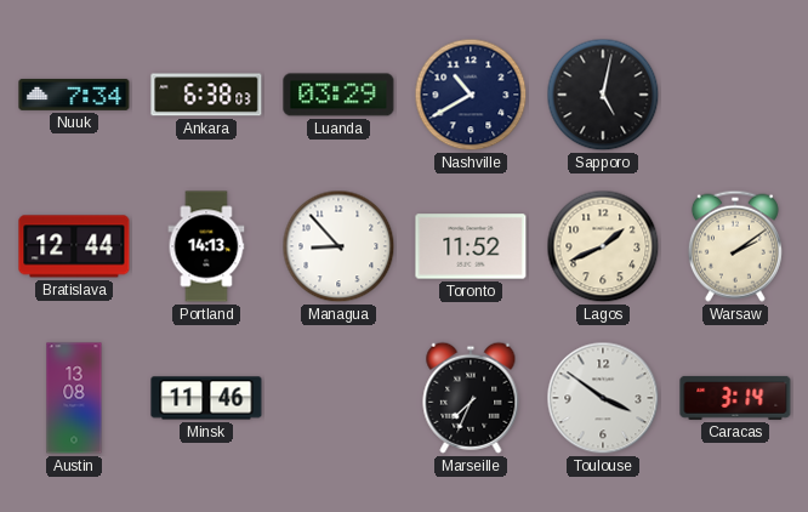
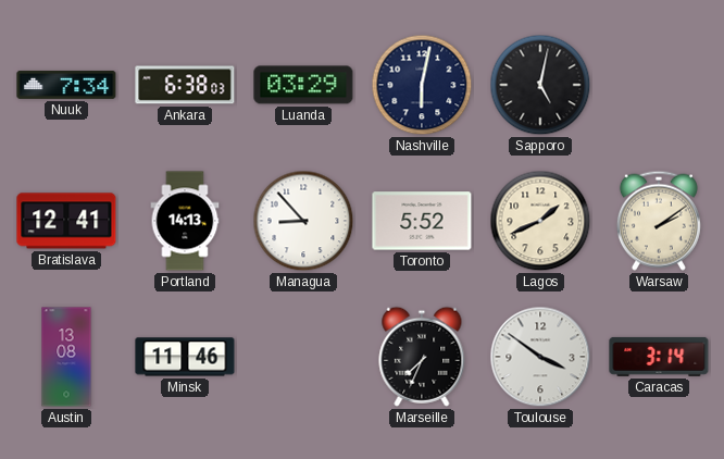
Nashville: 10:40 -> 6:02 (422, 85)
Bratislava: 12:44 -> 12:41 (66, 221)
Toronto: 11:52 -> 5:52 (422, 221)
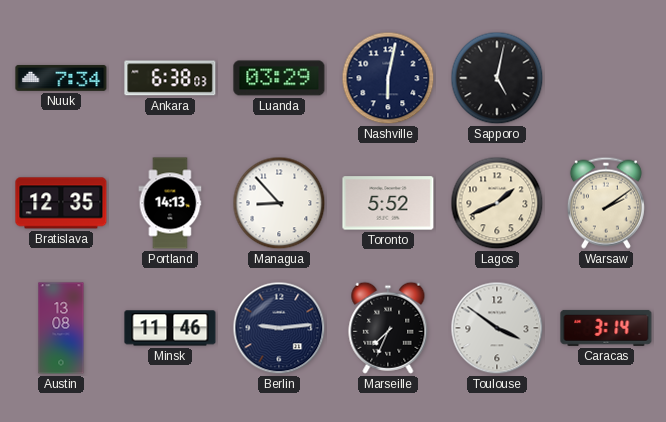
Bratislava: 12:41 -> 12:35 (61, 203)
Berlin: none -> 9:14 (279, 328)
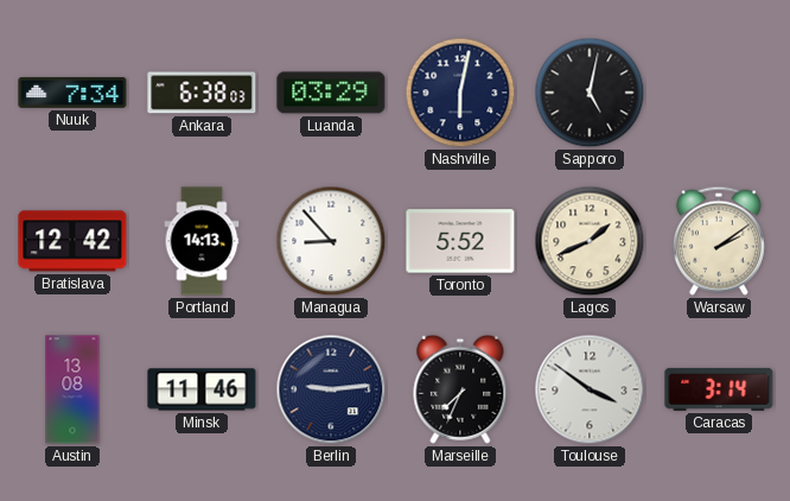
Bratislava: 12:35 -> 12:42 (72, 241)
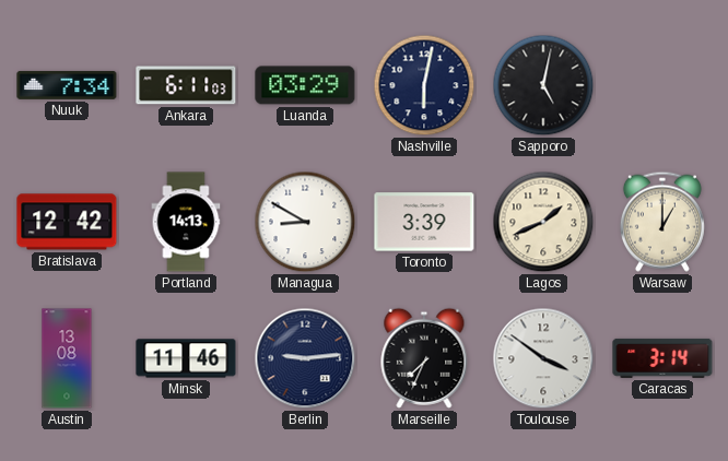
Ankara: 6:38 -> 6:11 (186, 85)
Managua: 8:53 -> 8:50 (305, 222)
Toronto: 5:52 -> 3:39 (424, 222)
Warsaw: 2:09 -> 1:00 (662, 222)
